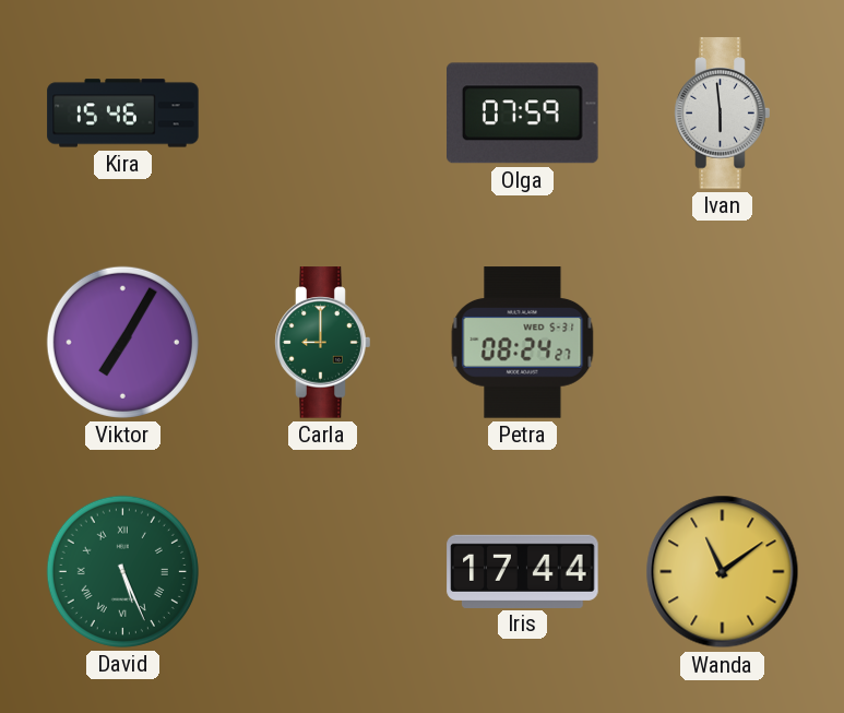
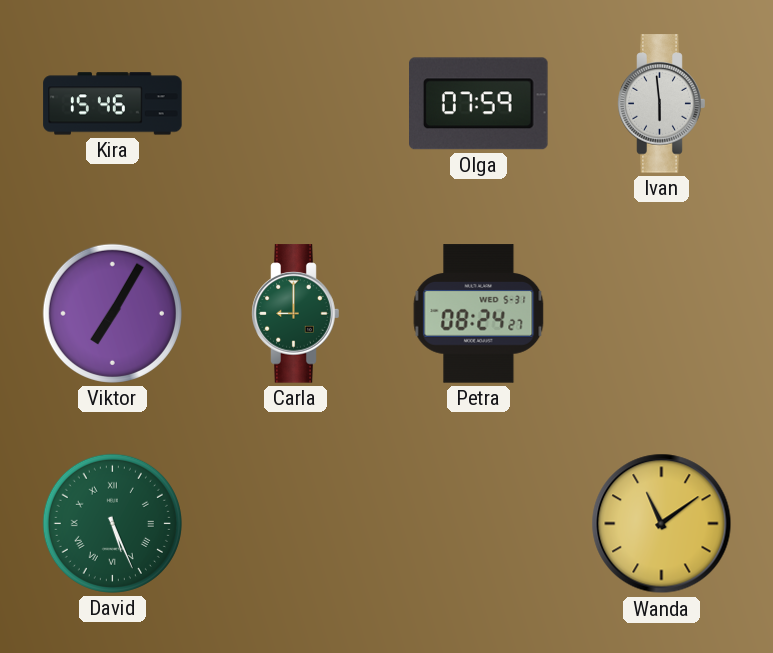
Iris: 17:44 -> none (523, 571)
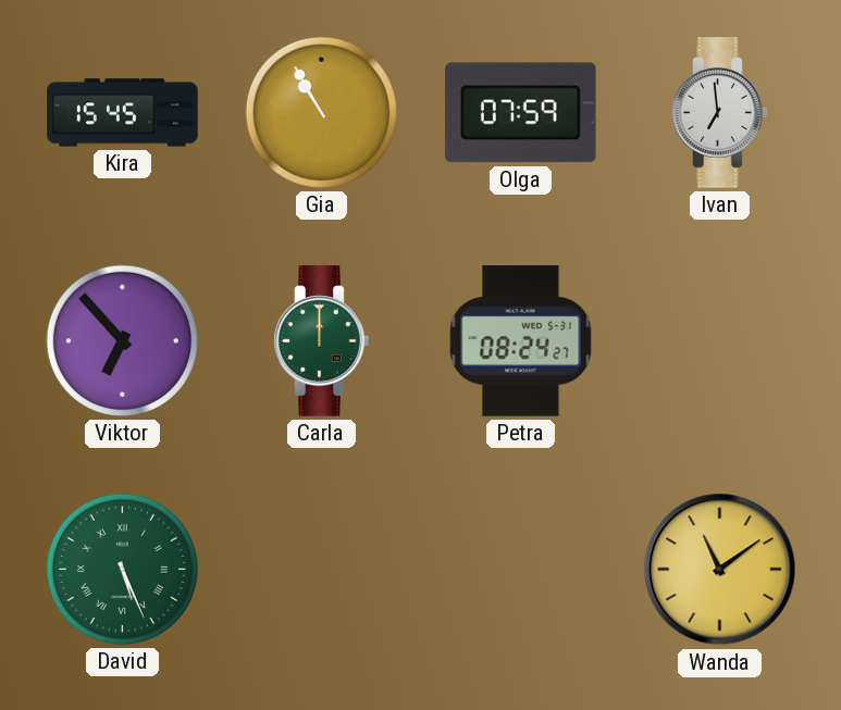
Kira: 15:46 -> 15:45 (123, 113)
Gia: none -> 10:55 (321, 112)
Ivan: 5:59 -> 6:59 (720, 113)
Viktor: 7:05 -> 6:53 (122, 340)
Carla: 9:00 -> 12:00 (322, 341)
